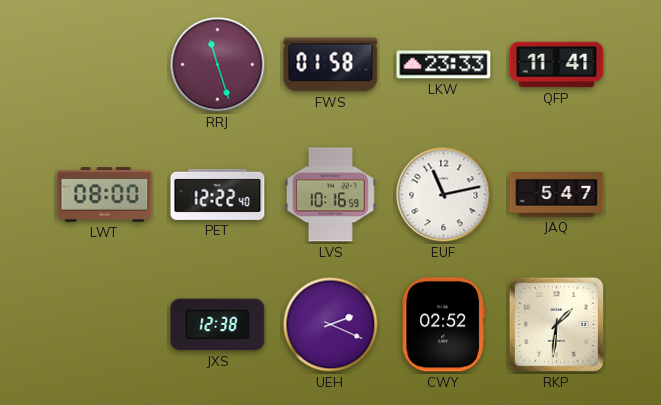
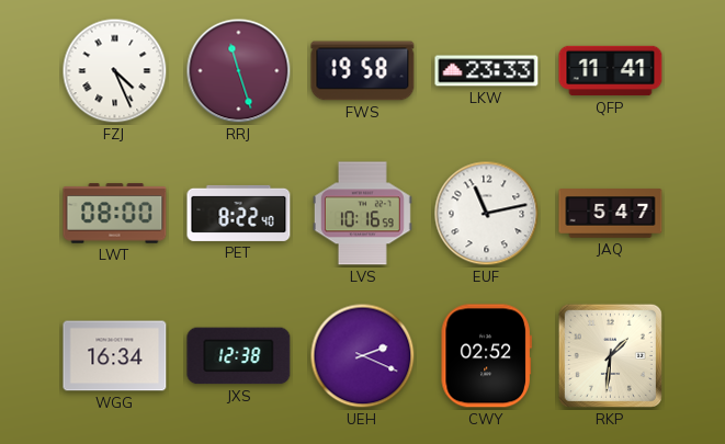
FZJ: none -> 4:26 (115, 71)
FWS: 01:58 -> 19:58 (363, 71)
PET: 12:22 -> 8:22 (239, 213)
WGG: none -> 16:34 (115, 356)
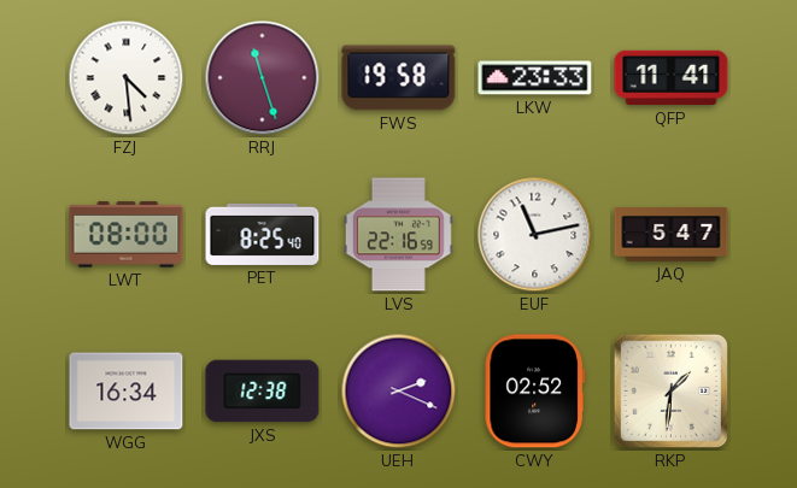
FZJ: 4:26 -> 4:29 (127, 78)
PET: 8:22 -> 8:25 (263, 234)
LVS: 10:16 -> 22:16 (398, 235)
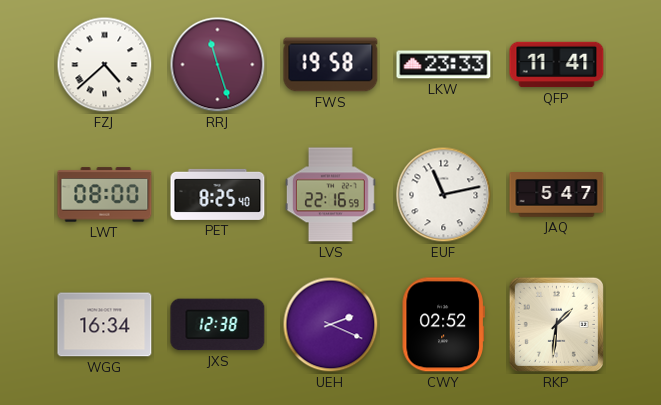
FZJ: 4:29 -> 4:38 (105, 65)
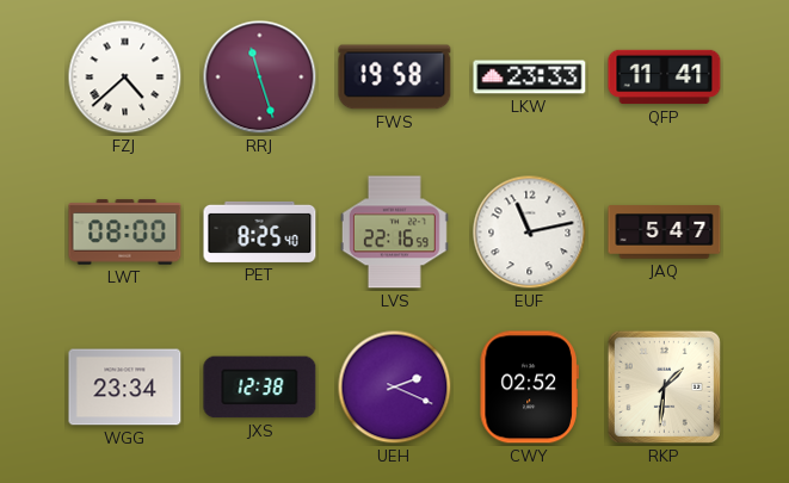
WGG: 16:34 -> 23:34 (125, 388)
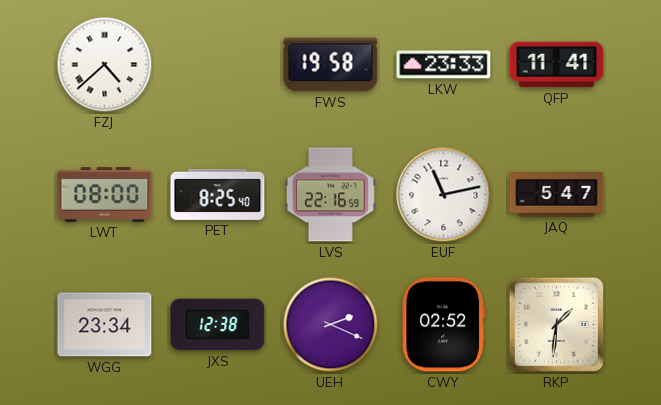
RRJ: 11:27 -> none (260, 78)
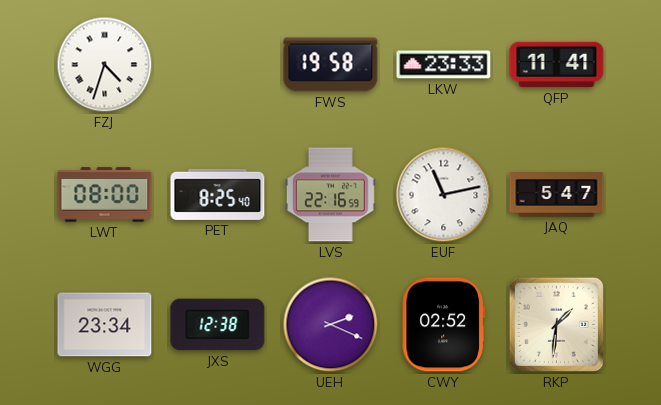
FZJ: 4:38 -> 4:33 (105, 65)
